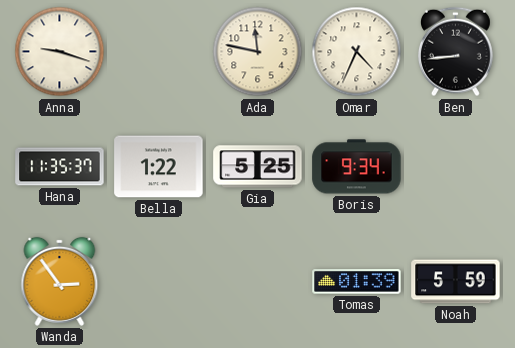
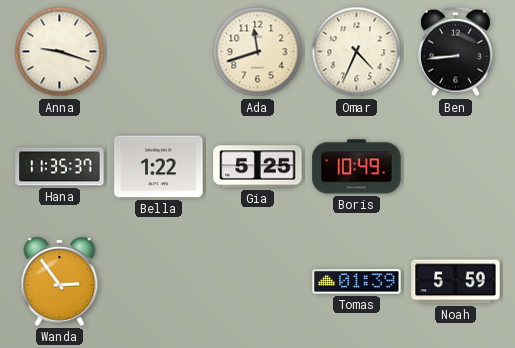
Ada: 11:47 -> 11:42 (258, 52)
Boris: 9:34 -> 10:49 (357, 167)
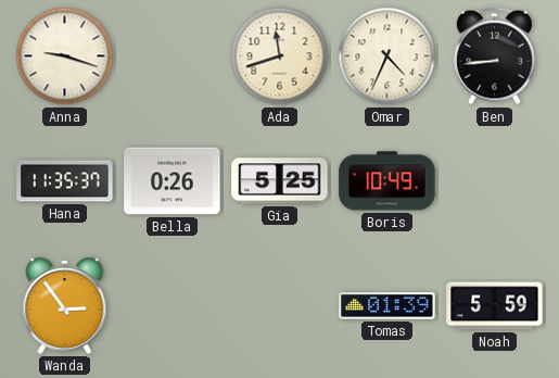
Bella: 1:22 -> 0:26 (173, 181)
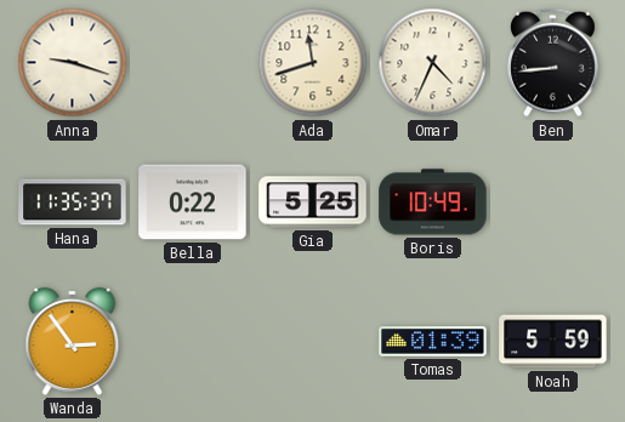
Bella: 0:26 -> 0:22 (193, 203)
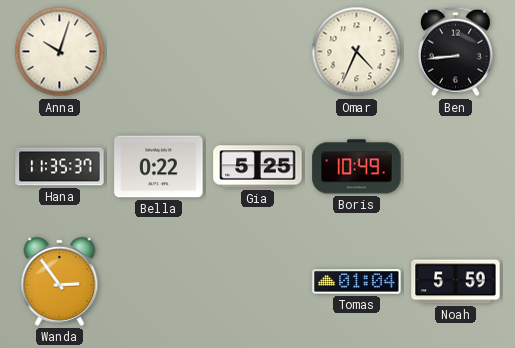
Anna: 9:18 -> 10:03 (60, 52)
Ada: 11:42 -> none (313, 63)
Tomas: 01:39 -> 01:04 (357, 282)
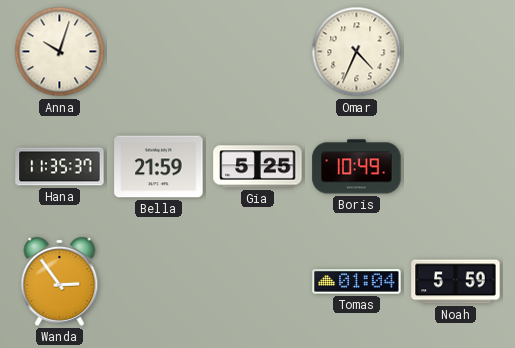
Ben: 8:44 -> none (455, 52)
Bella: 0:22 -> 21:59 (159, 167)
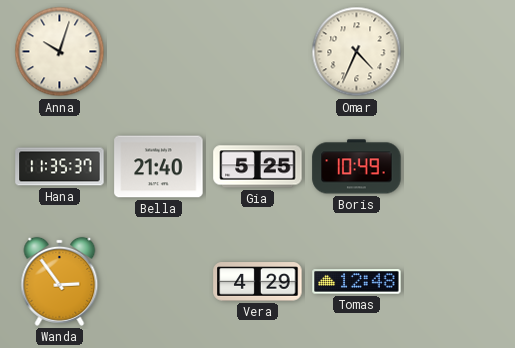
Bella: 21:59 -> 21:40 (159, 167)
Vera: none -> 4:29 (258, 282)
Tomas: 01:04 -> 12:48 (357, 282)
Noah: 5:59 -> none (456, 282)
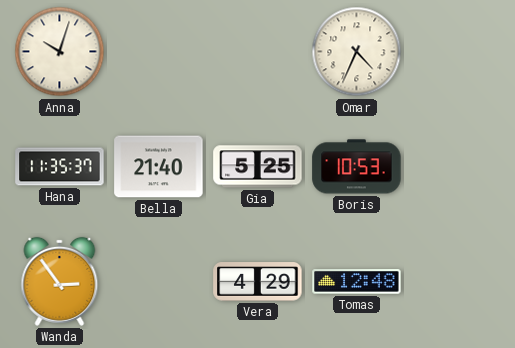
Boris: 10:49 -> 10:53 (357, 167)
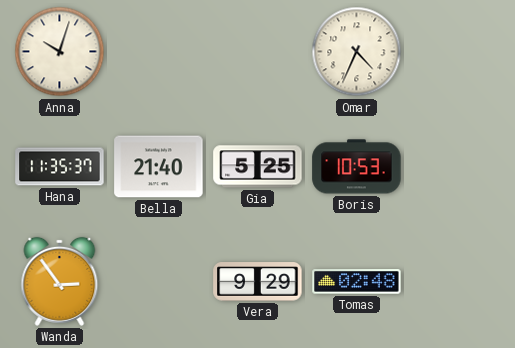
Vera: 4:29 -> 9:29 (258, 282)
Tomas: 12:48 -> 02:48 (357, 282)
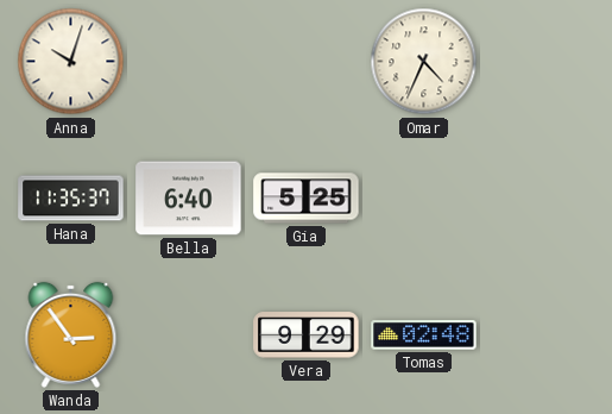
Bella: 21:40 -> 6:40 (189, 199)
Boris: 10:53 -> none (357, 167)
